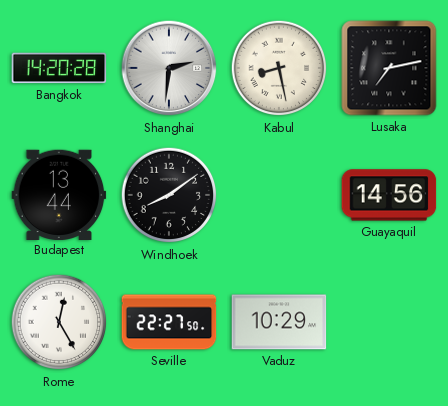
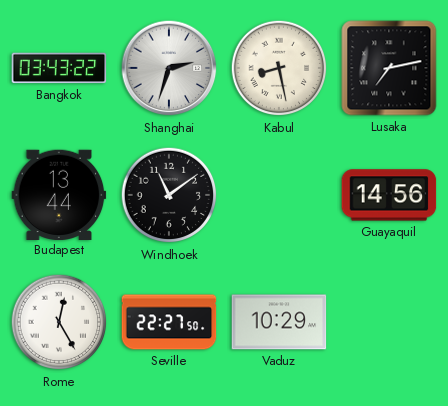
Bangkok: 14:20 -> 03:43 (59, 68)
Shanghai: 2:31 -> 2:33 (169, 68)
Windhoek: 8:09 -> 11:09 (169, 195)
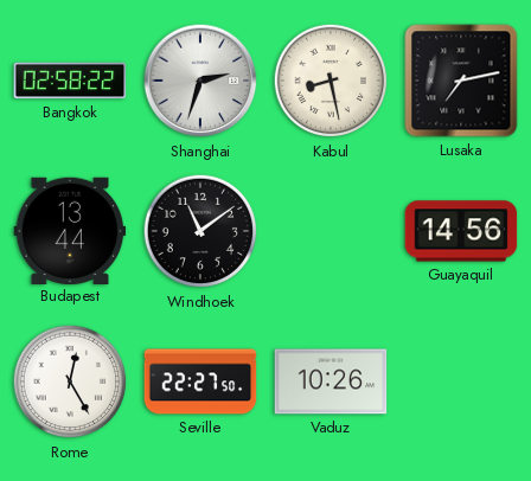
Bangkok: 03:43 -> 02:58 (70, 81)
Vaduz: 10:29 -> 10:26 (331, 381)
